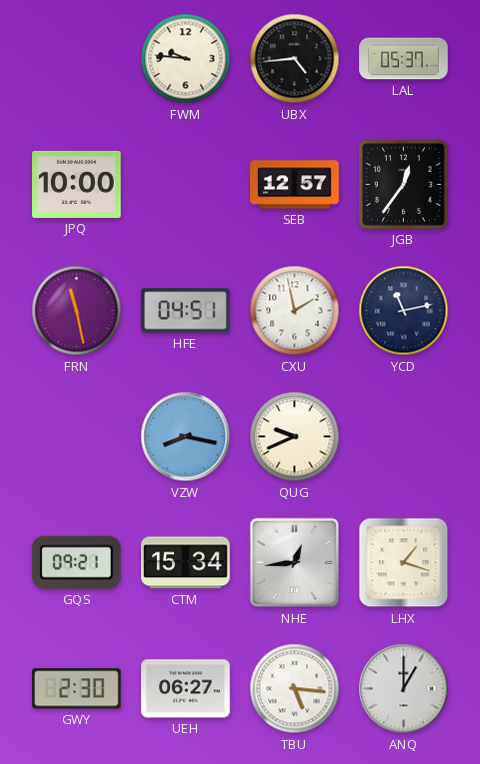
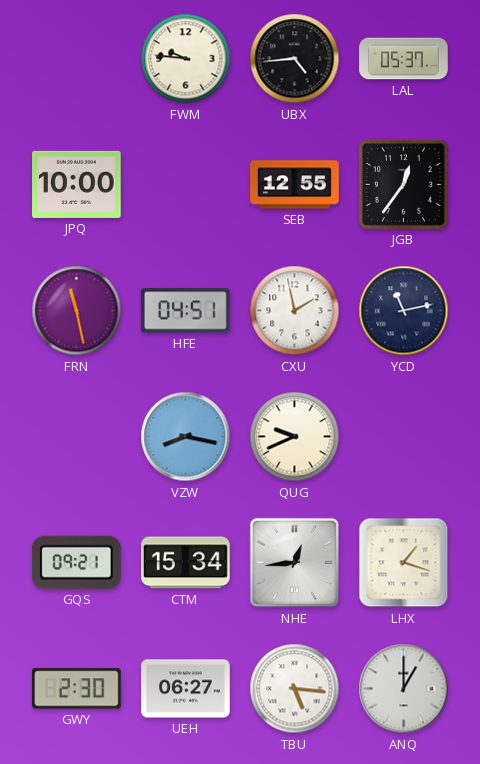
SEB: 12:57 -> 12:55 (295, 185)
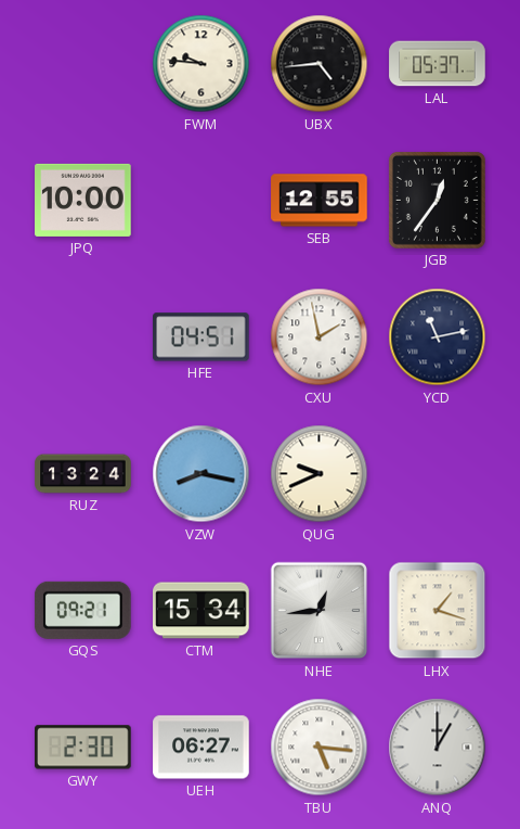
FRN: 11:28 -> none (77, 311)
RUZ: none -> 13:24 (83, 474)
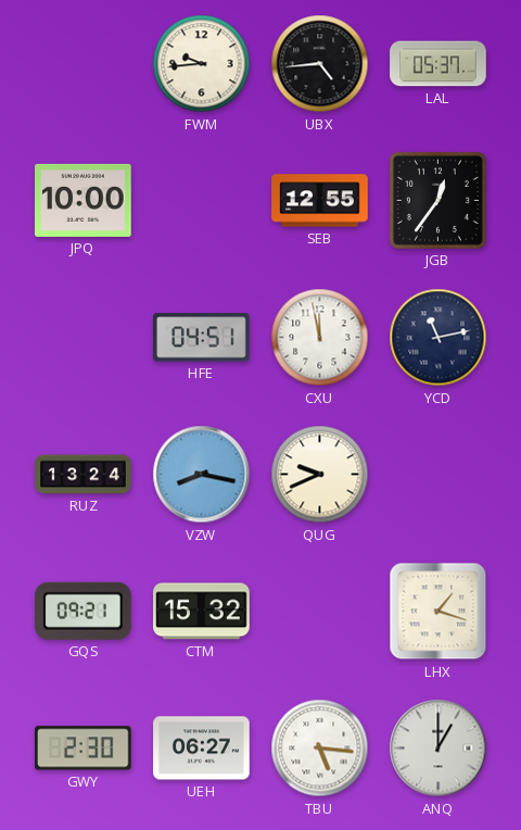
FWM: 9:46 -> 9:44 (202, 64)
CXU: 1:58 -> 11:58 (320, 338)
CTM: 15:34 -> 15:32 (202, 612)
NHE: 12:44 -> none (320, 611)
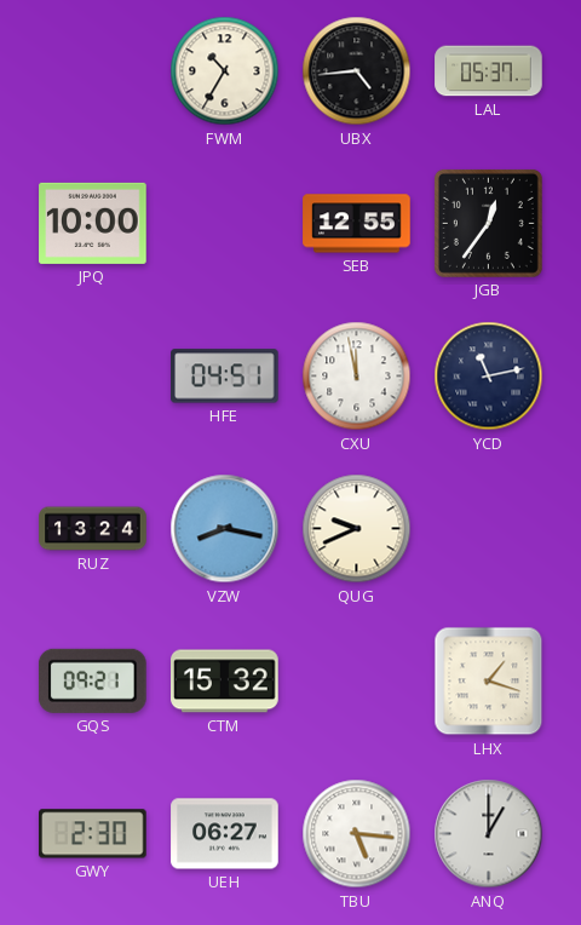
FWM: 9:44 -> 10:35 (225, 71)
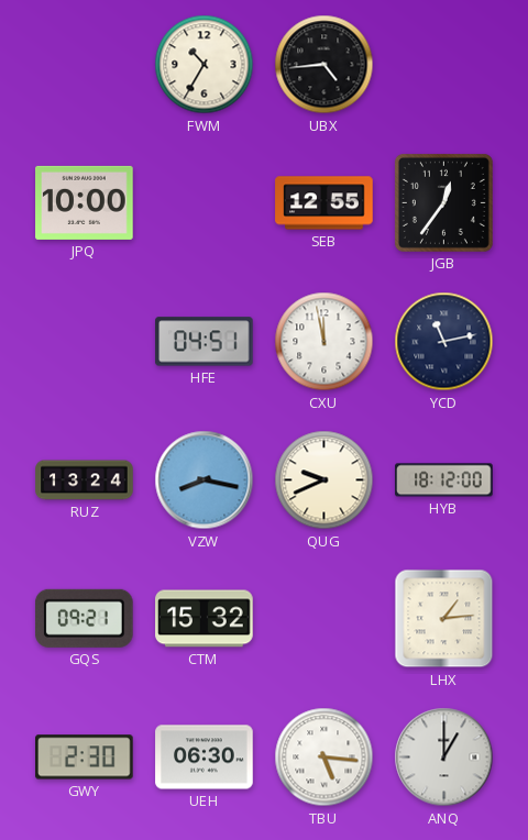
LAL: 05:37 -> none (489, 71)
HYB: none -> 18:12 (444, 480)
LHX: 1:18 -> 1:14 (444, 619)
UEH: 06:27 -> 06:30 (205, 758)
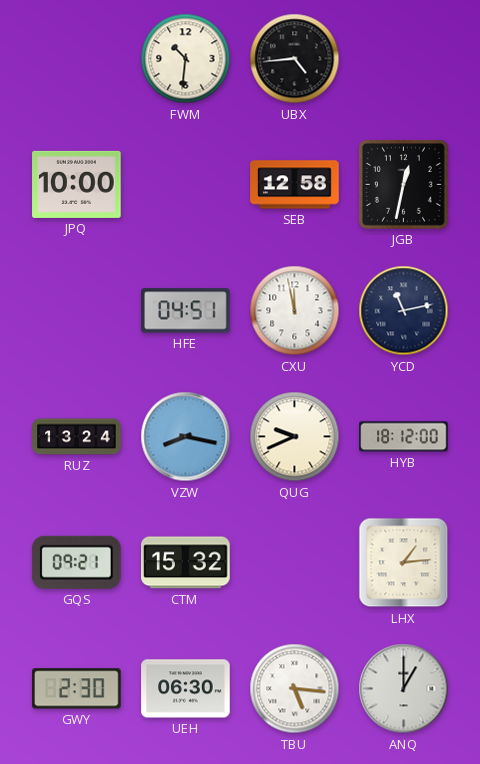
FWM: 10:35 -> 10:31 (186, 59)
SEB: 12:55 -> 12:58 (295, 185)
JGB: 12:36 -> 12:32 (403, 184)
